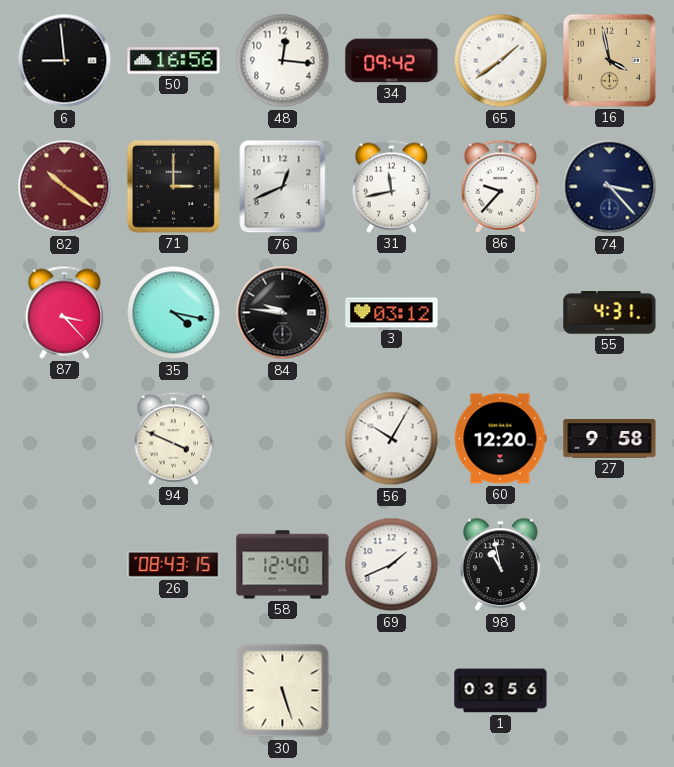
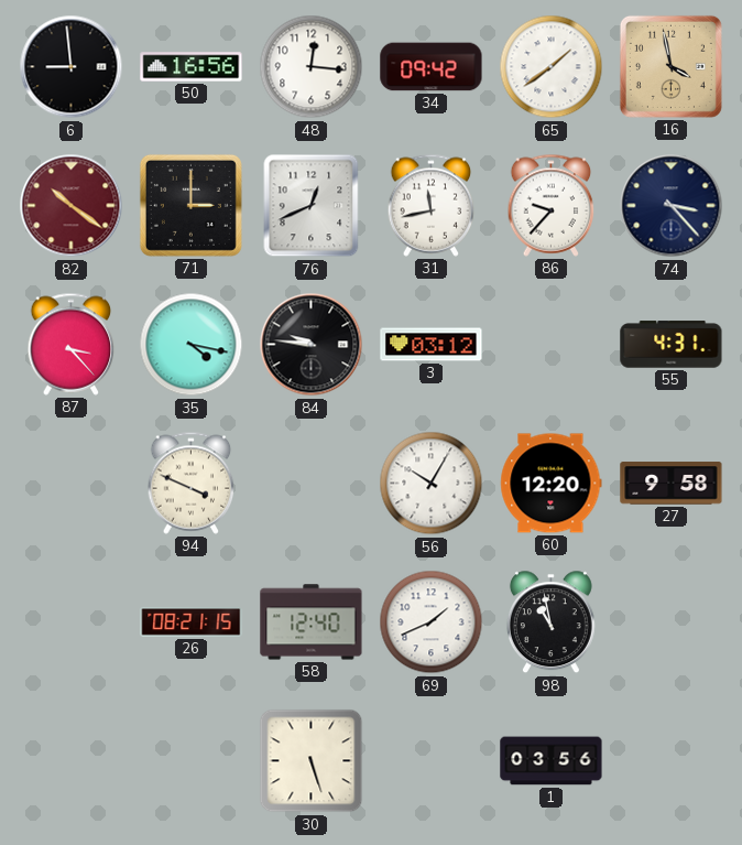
26: 08:43 -> 08:21 (192, 621)
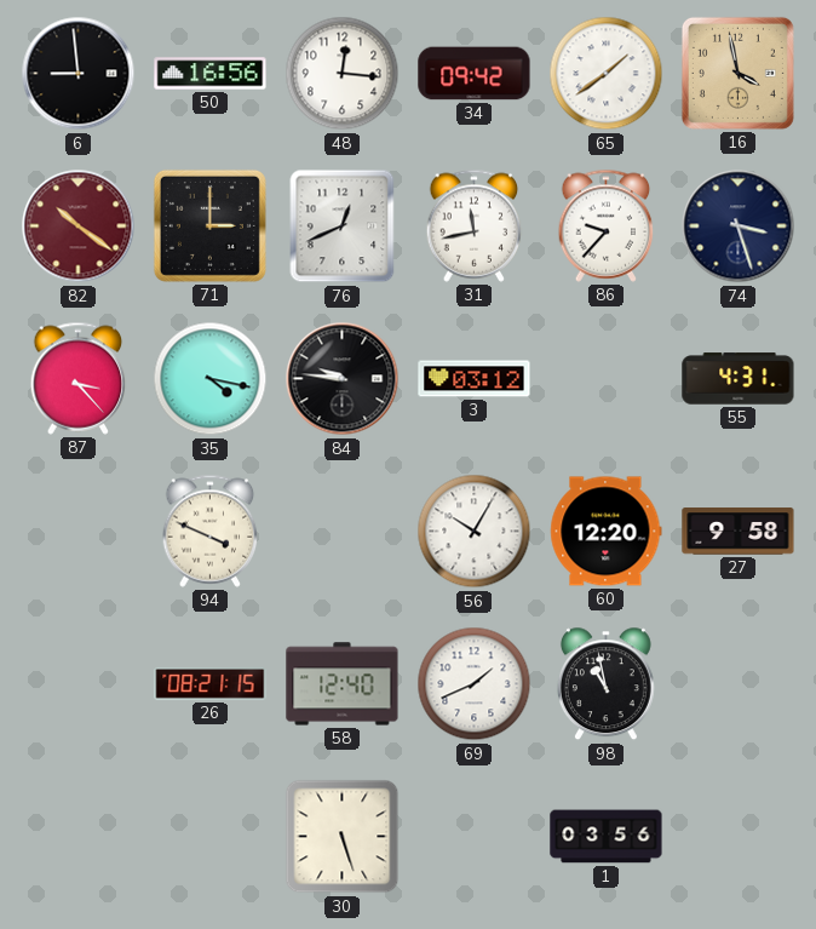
74: 3:23 -> 3:27 (739, 226)
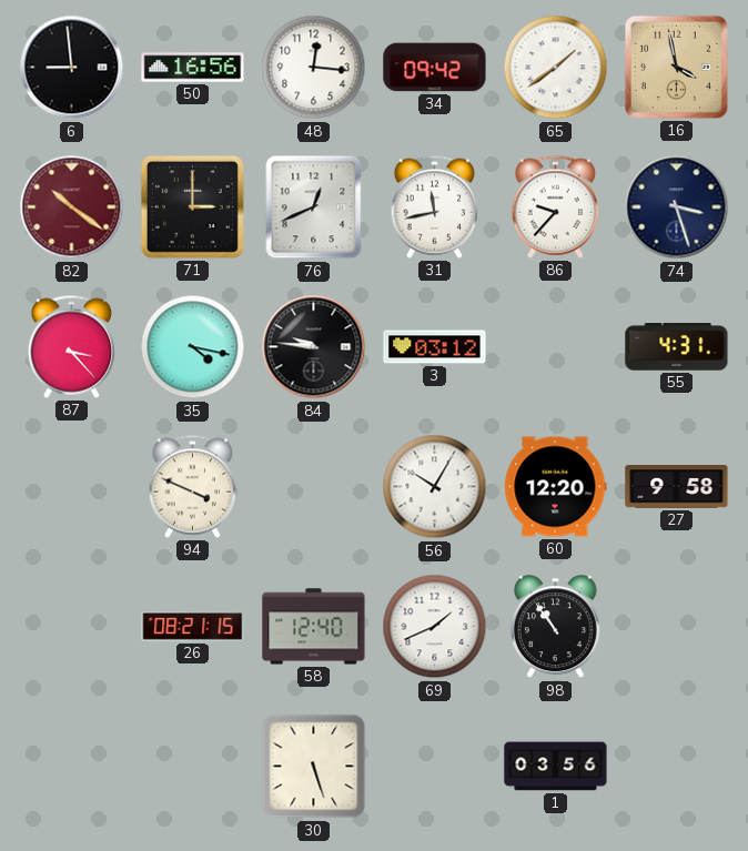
98: 10:58 -> 10:54 (555, 627)
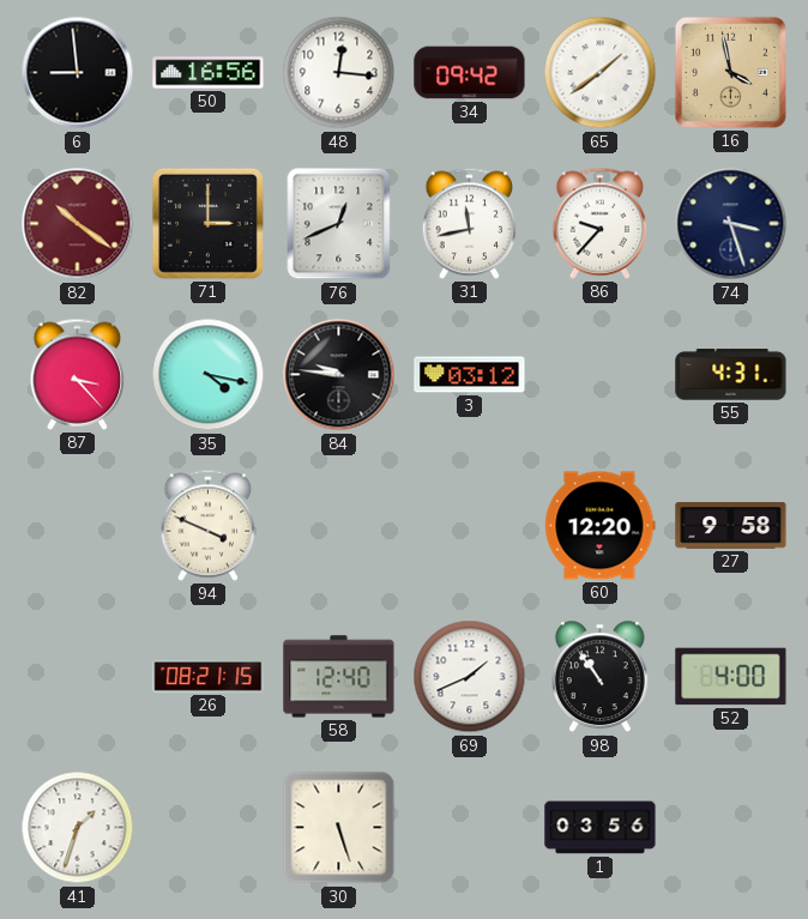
56: 10:05 -> none (435, 487)
52: none -> 4:00 (731, 677)
41: none -> 1:33 (78, 828)
